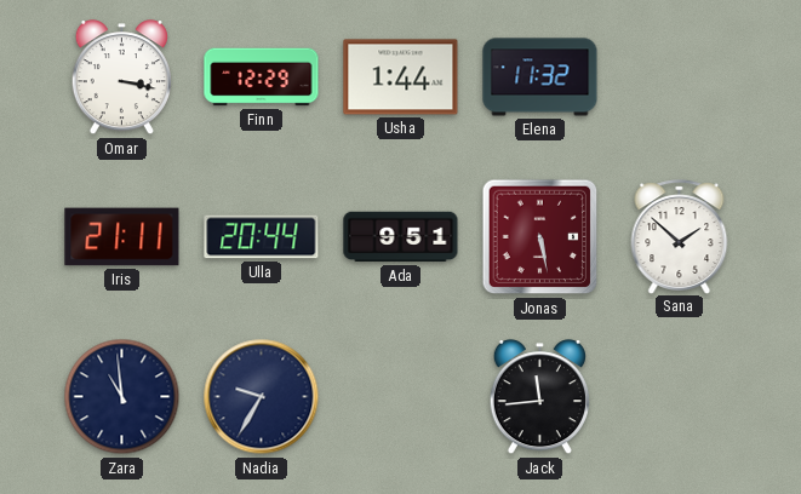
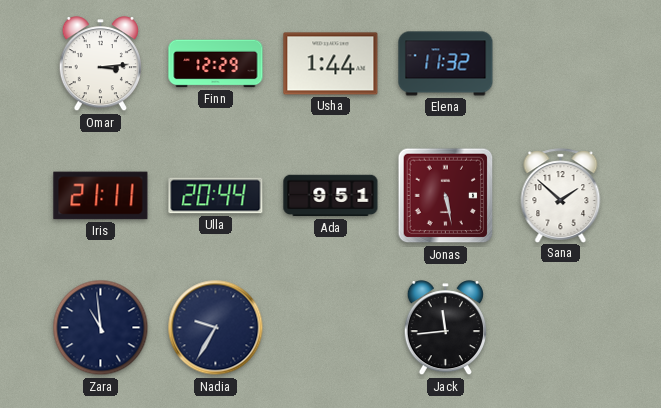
Omar: 3:17 -> 3:14 (100, 64)
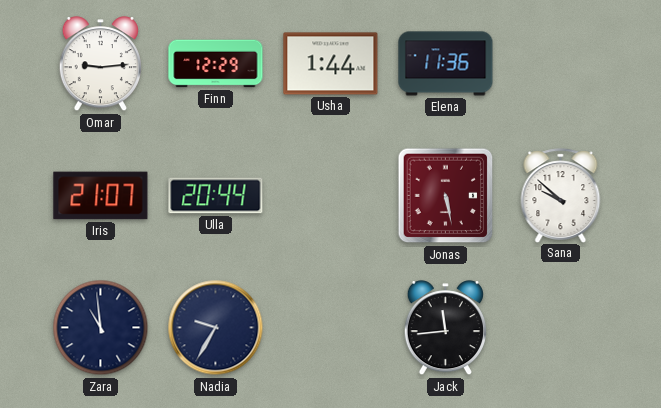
Omar: 3:14 -> 9:14 (100, 64)
Elena: 11:32 -> 11:36 (446, 64)
Iris: 21:11 -> 21:07 (101, 196)
Ada: 9:51 -> none (331, 196)
Sana: 1:52 -> 9:52 (561, 195)
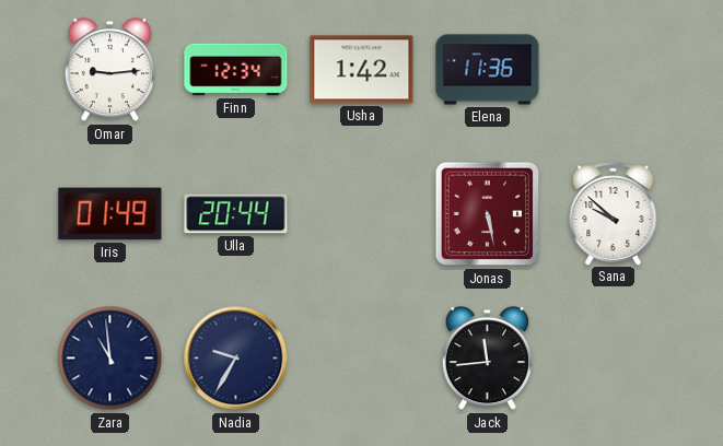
Finn: 12:29 -> 12:34 (236, 70)
Usha: 1:44 -> 1:42 (362, 70)
Iris: 21:07 -> 01:49 (110, 214)
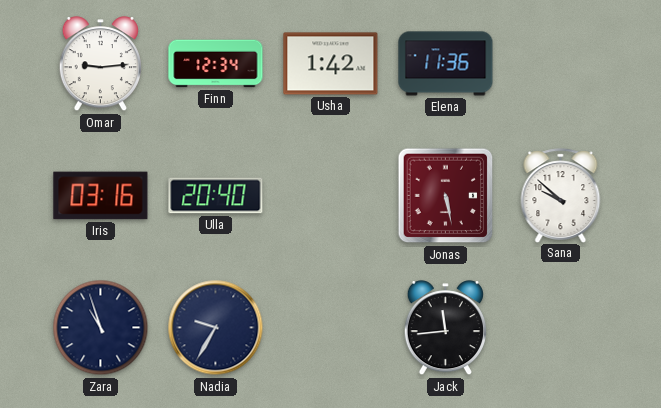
Iris: 01:49 -> 03:16 (101, 196)
Ulla: 20:44 -> 20:40 (216, 196)
Zara: 10:59 -> 10:57 (101, 328)
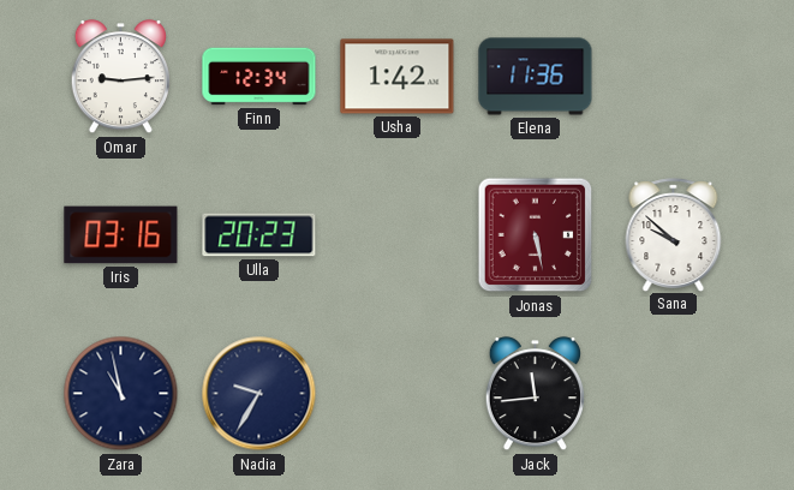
Ulla: 20:40 -> 20:23 (259, 235)
Zara: 10:57 -> 10:58 (121, 394)
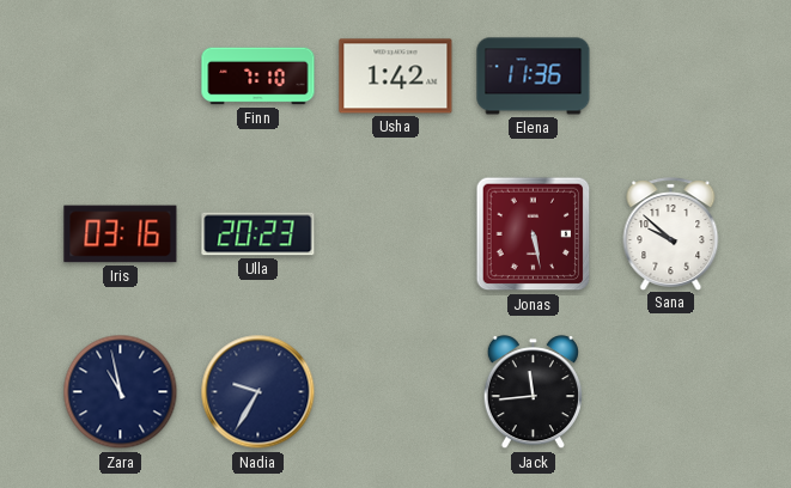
Omar: 9:14 -> none (120, 77)
Finn: 12:34 -> 7:10 (258, 77)
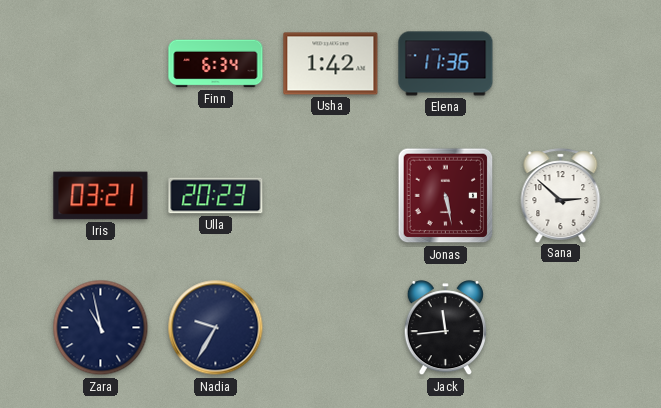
Finn: 7:10 -> 6:34 (216, 64)
Iris: 03:16 -> 03:21 (101, 196)
Sana: 9:52 -> 2:52 (561, 195)
